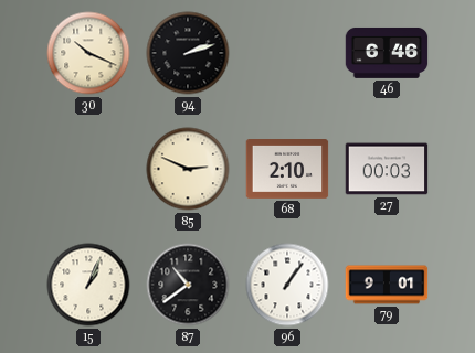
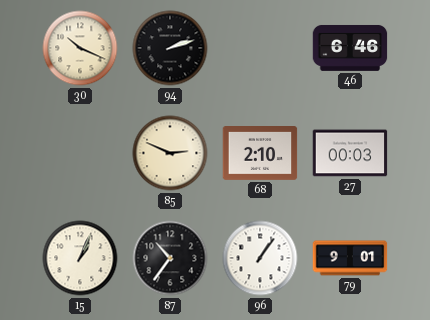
87: 10:39 -> 10:36 (170, 258)
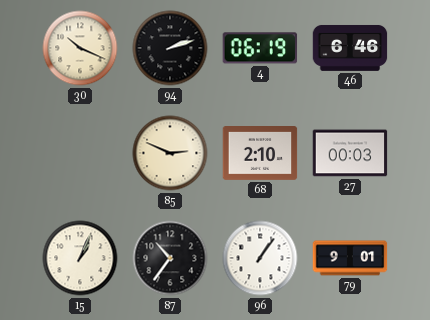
4: none -> 06:19 (260, 48)
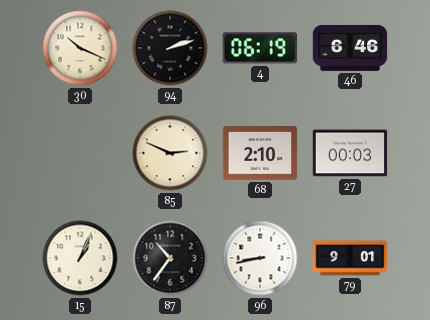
96: 1:06 -> 8:43 (260, 258)
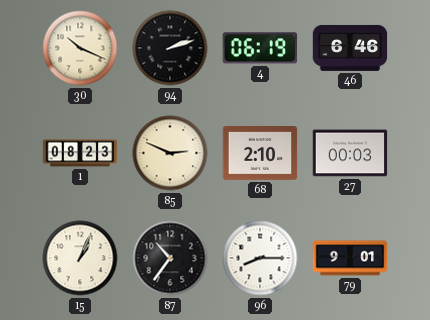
1: none -> 08:23 (80, 153)
96: 8:43 -> 8:15 (260, 258)
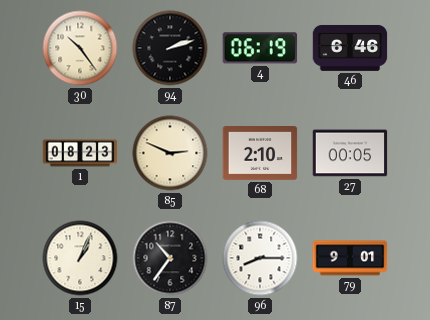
30: 10:19 -> 10:24 (80, 48)
27: 00:03 -> 00:05 (350, 153)
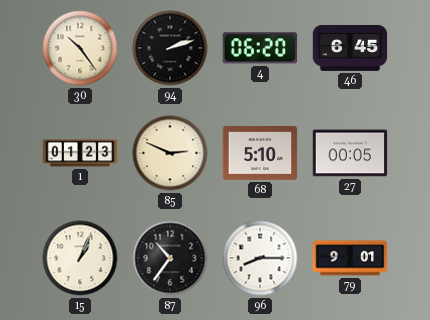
4: 06:19 -> 06:20 (260, 48)
46: 6:46 -> 6:45 (350, 48)
1: 08:23 -> 01:23 (80, 153)
68: 2:10 -> 5:10 (260, 154)
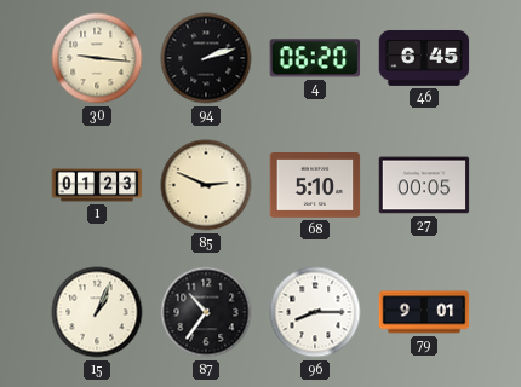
30: 10:24 -> 9:16 (97, 58)
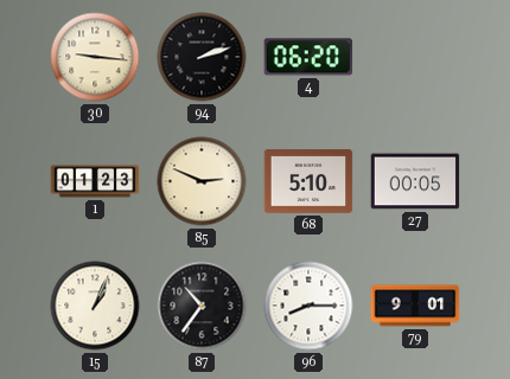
46: 6:45 -> none (424, 58)
